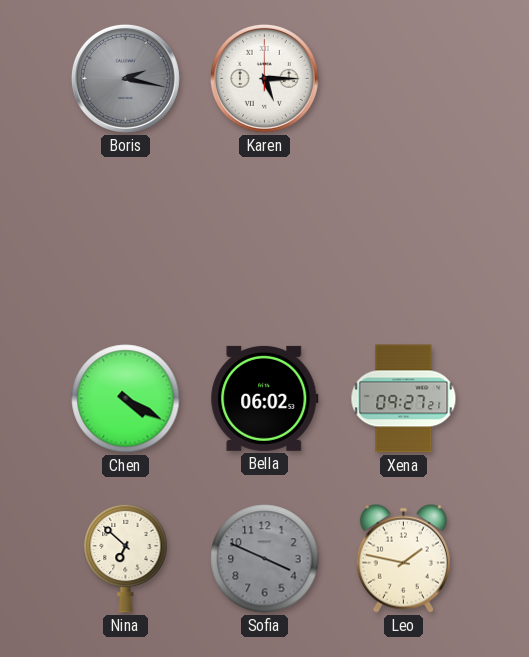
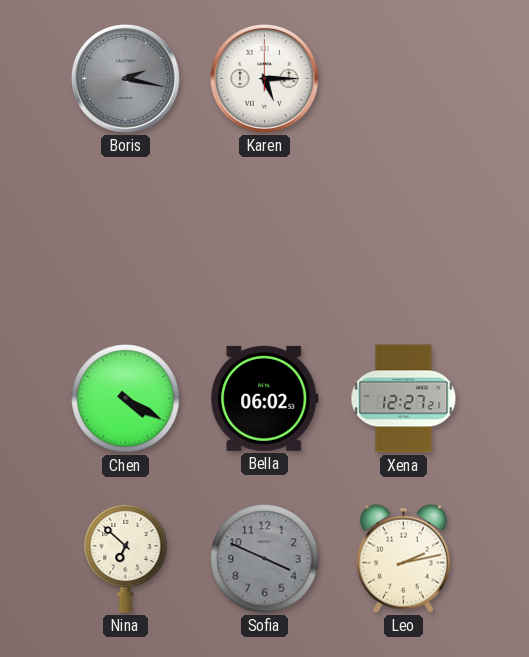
Xena: 09:27 -> 12:27 (404, 399)
Leo: 1:47 -> 2:13 (403, 558)
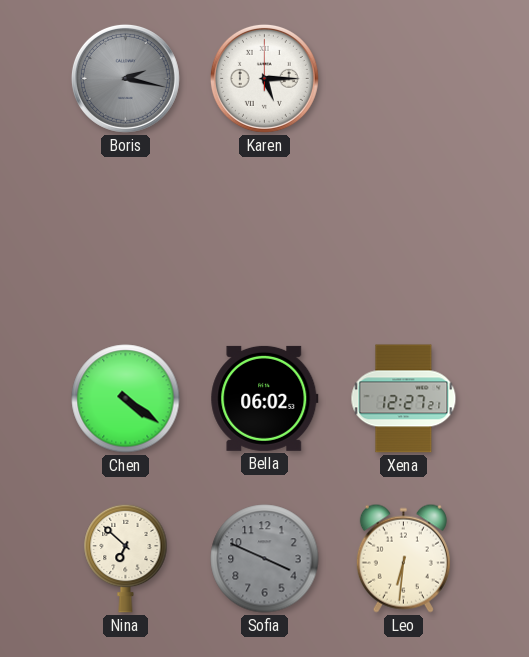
Chen: 4:20 -> 4:21 (126, 399)
Leo: 2:13 -> 6:31 (403, 558)
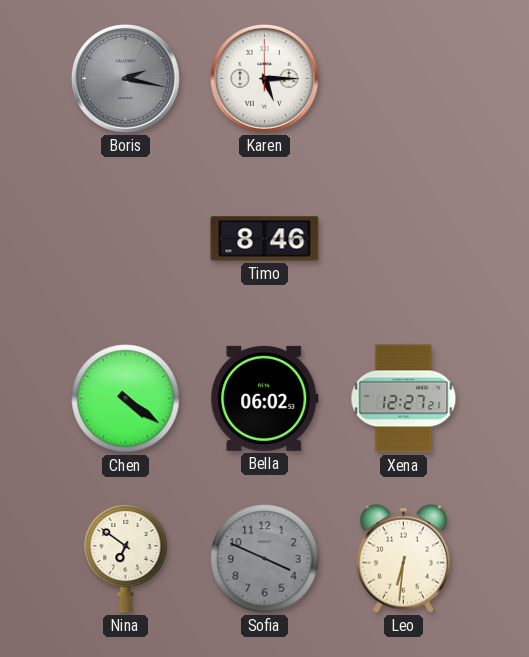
Timo: none -> 8:46 (265, 239)
Nina: 6:52 -> 6:51 (126, 558)
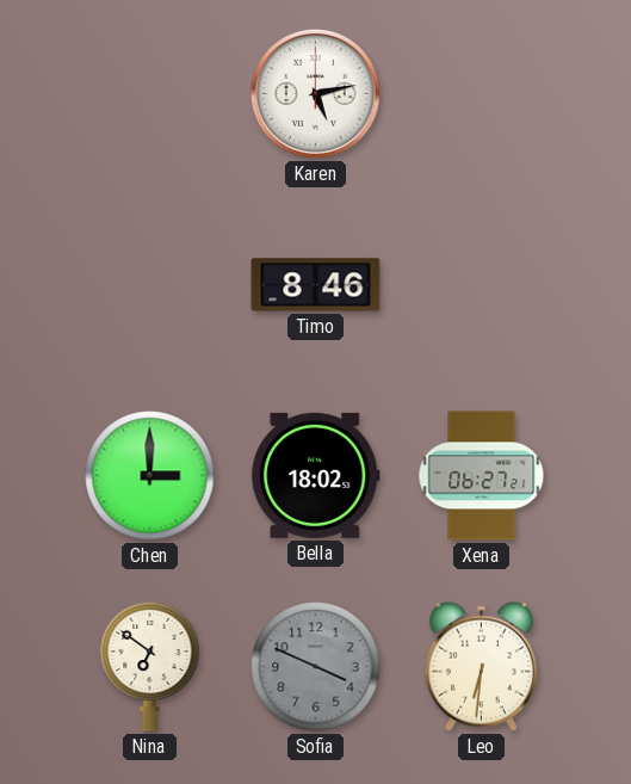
Boris: 2:17 -> none (125, 78)
Karen: 5:15 -> 5:13 (315, 93)
Chen: 4:21 -> 3:00 (150, 476)
Bella: 06:02 -> 18:02 (316, 475)
Xena: 12:27 -> 06:27 (482, 476)
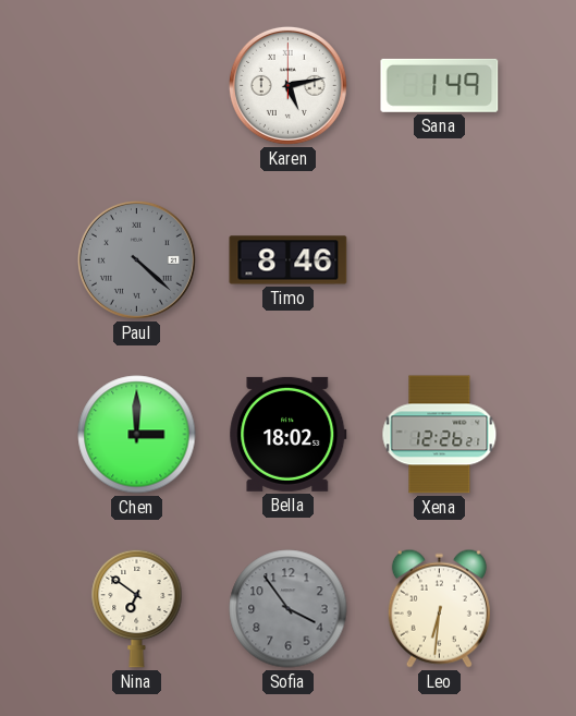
Sana: none -> 1:49 (440, 85)
Paul: none -> 4:22 (136, 259)
Xena: 06:27 -> 12:26 (440, 435)
Sofia: 3:49 -> 3:54 (289, 609)
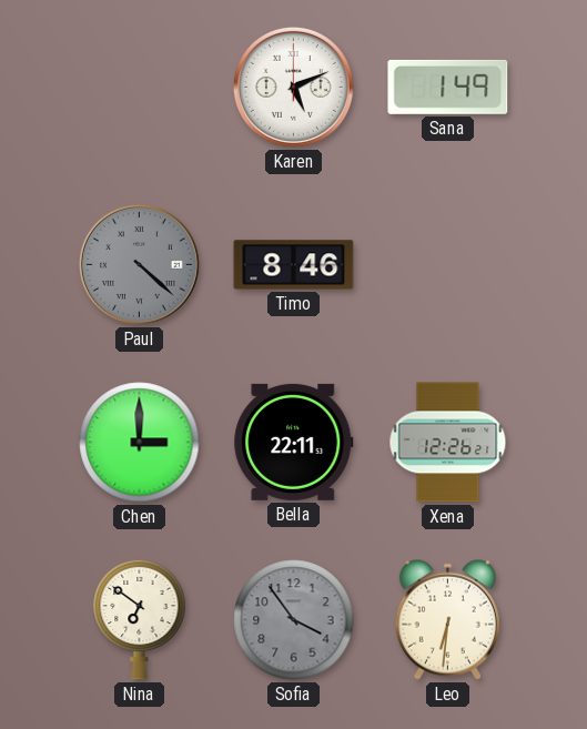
Karen: 5:13 -> 5:11 (293, 87)
Bella: 18:02 -> 22:11 (294, 442)
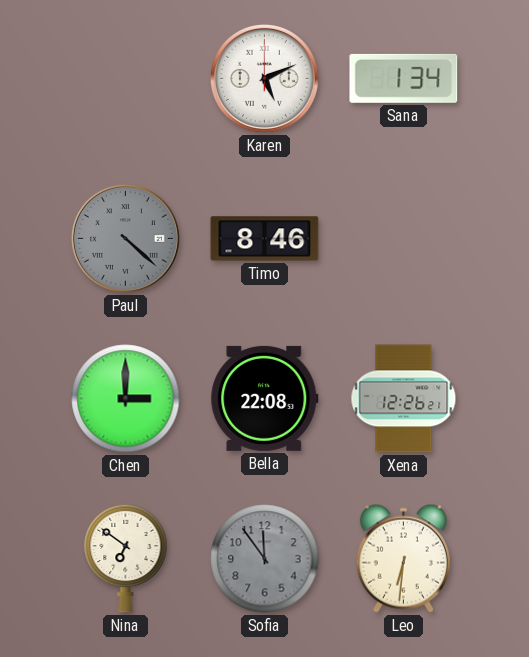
Sana: 1:49 -> 1:34 (404, 78)
Bella: 22:11 -> 22:08 (265, 398)
Sofia: 3:54 -> 11:54 (265, 559)
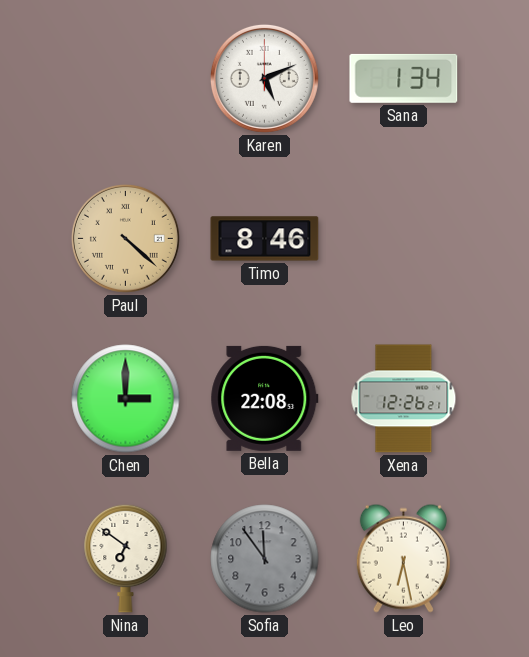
Paul dial: grey -> champagne (125, 238)
Leo: 6:31 -> 6:28 (403, 558)
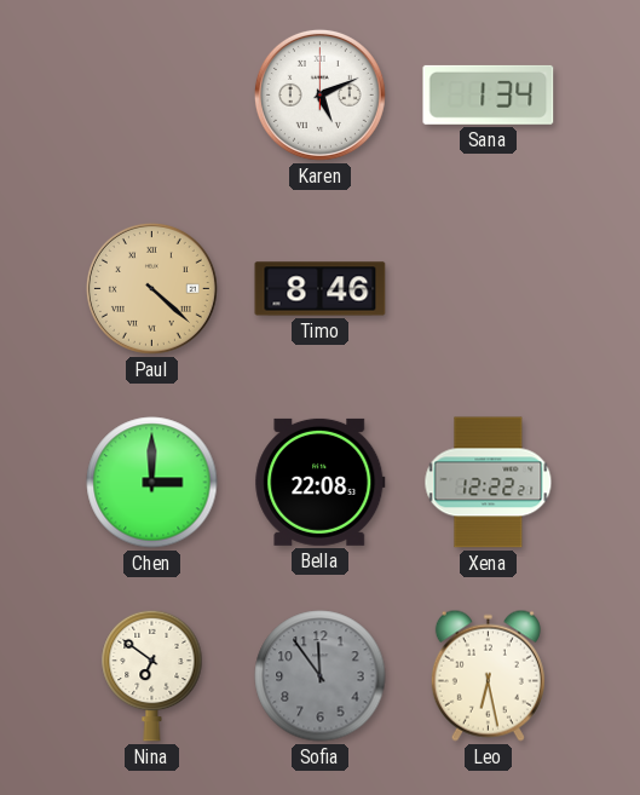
Xena: 12:26 -> 12:22 (489, 483)
